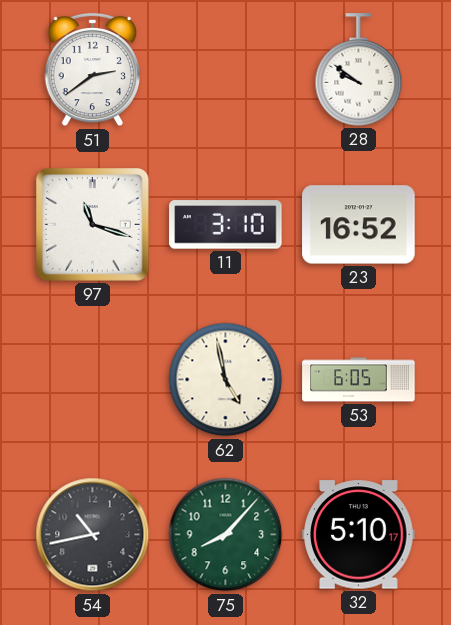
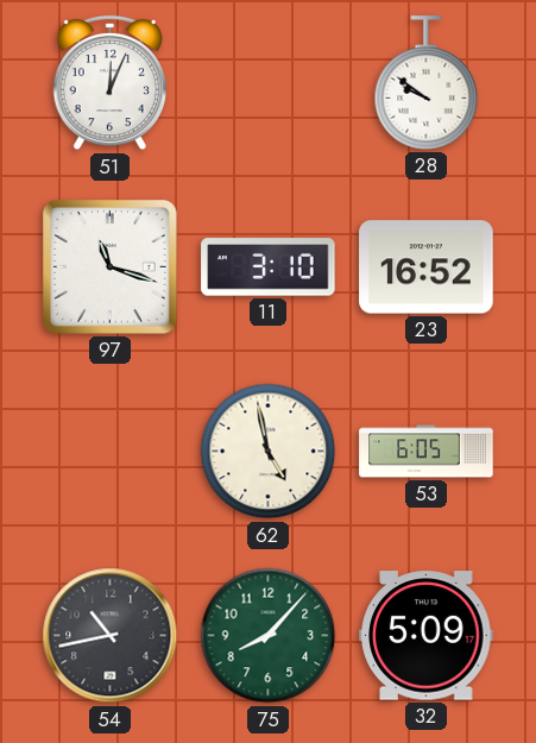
51: 2:39 -> 12:04 (109, 83)
32: 5:10 -> 5:09 (427, 636)
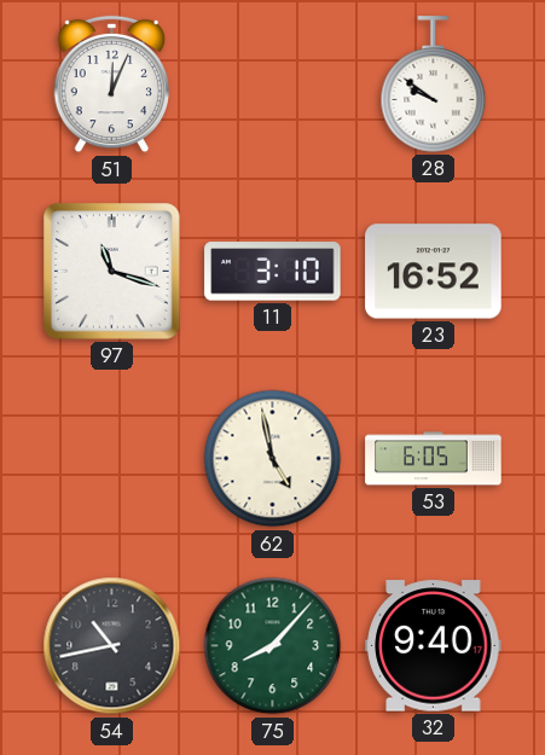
32: 5:09 -> 9:40 (434, 646)
